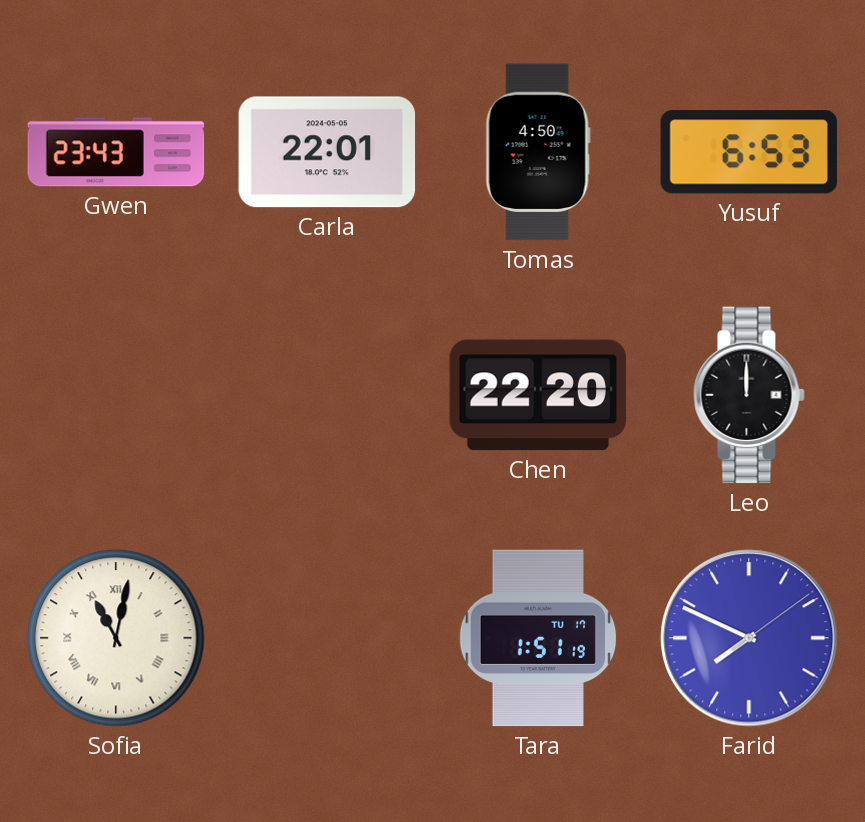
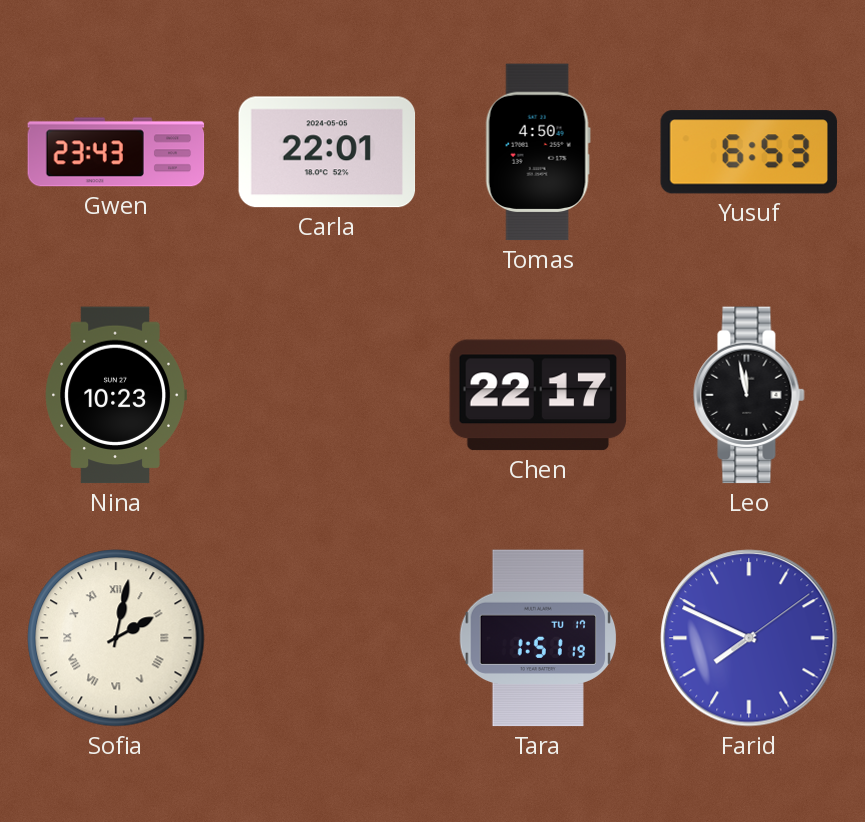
Nina: none -> 10:23 (116, 395)
Chen: 22:20 -> 22:17 (538, 395)
Leo: 12:00 -> 11:58 (749, 395)
Sofia: 11:02 -> 2:02 (116, 638)
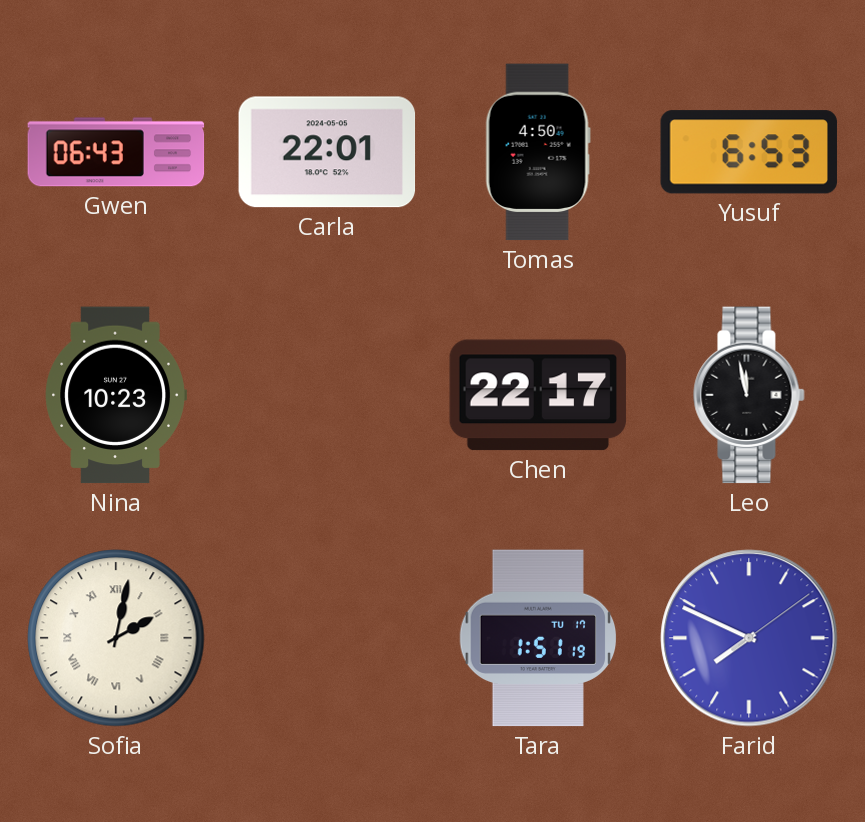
Gwen: 23:43 -> 06:43 (116, 152)
